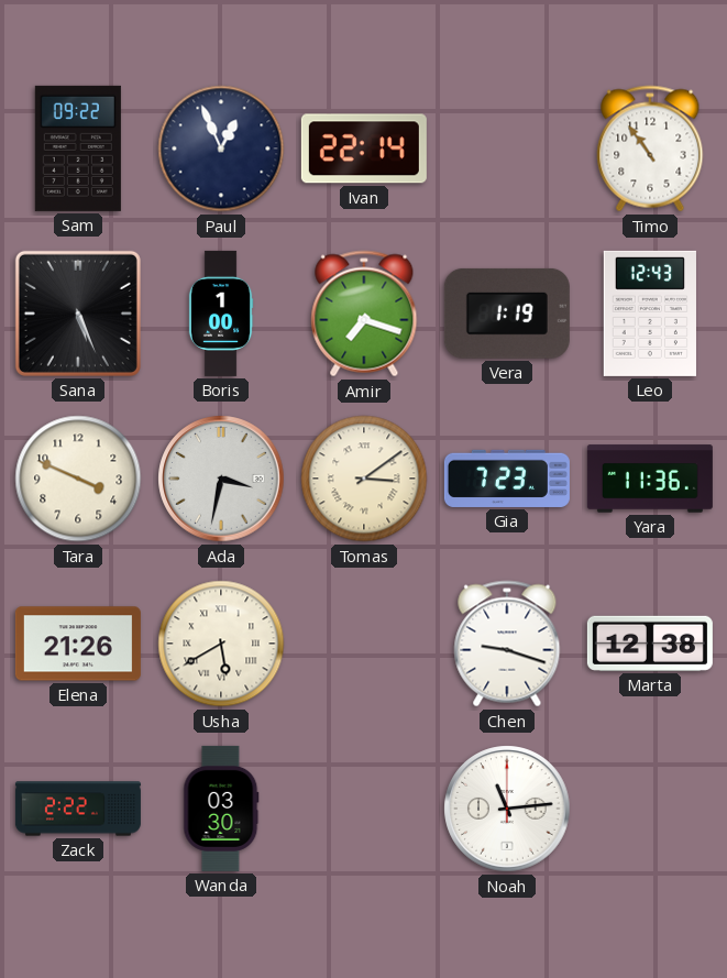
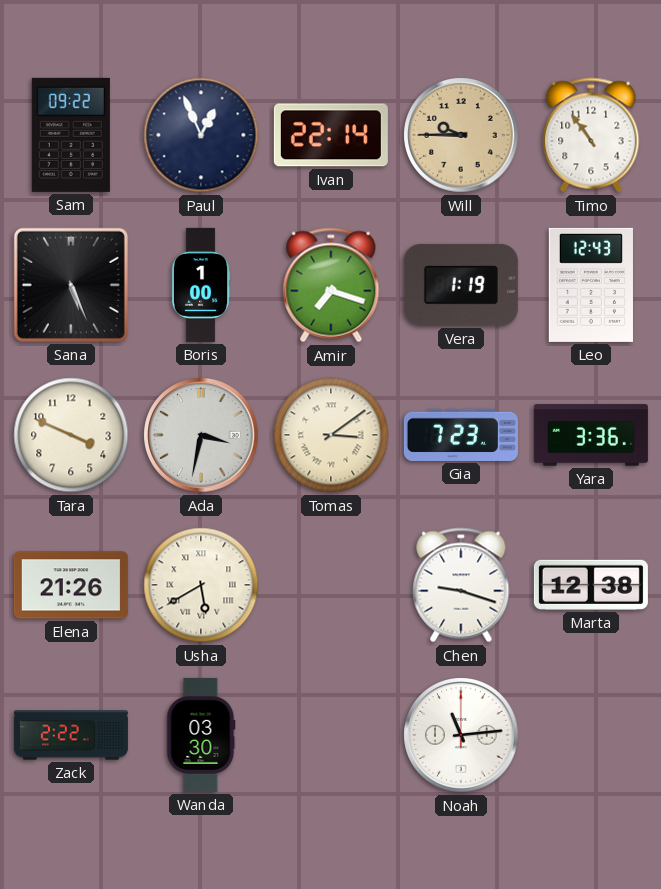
Will: none -> 9:45 (461, 135)
Yara: 11:36 -> 3:36 (591, 435)
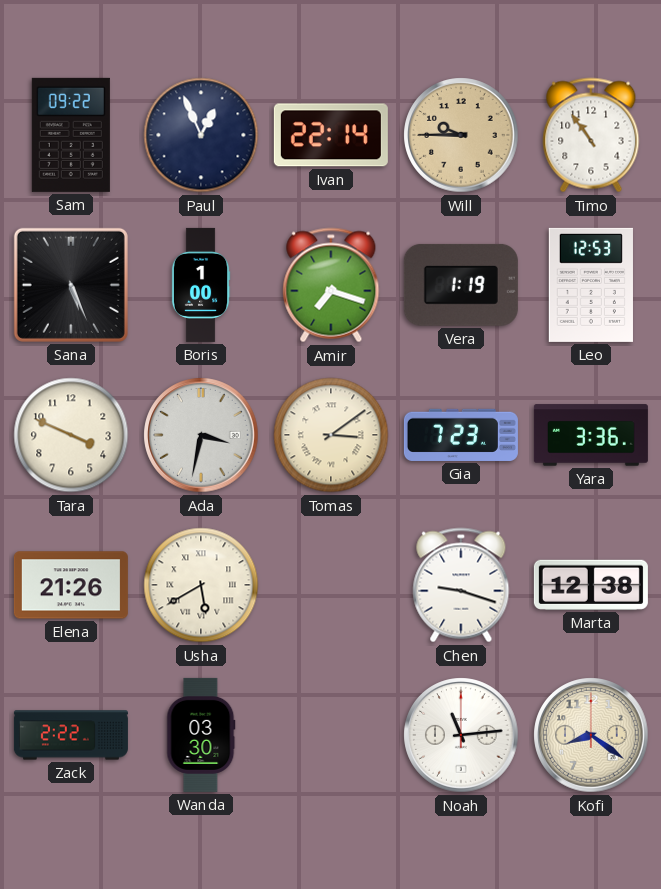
Leo: 12:43 -> 12:53 (591, 285)
Kofi: none -> 8:21 (591, 735)
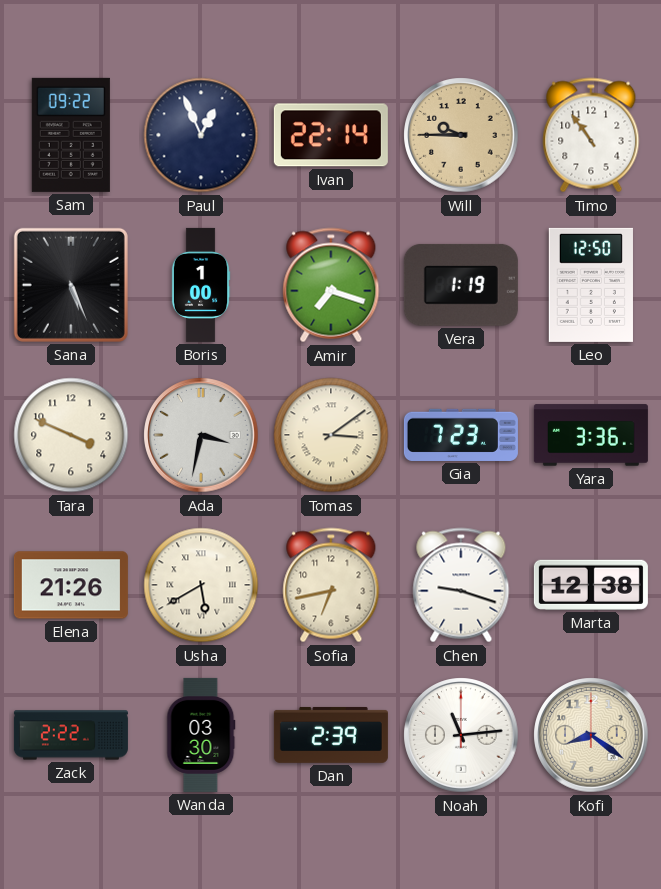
Leo: 12:53 -> 12:50 (591, 285)
Sofia: none -> 6:43 (331, 585)
Dan: none -> 2:39 (331, 735)
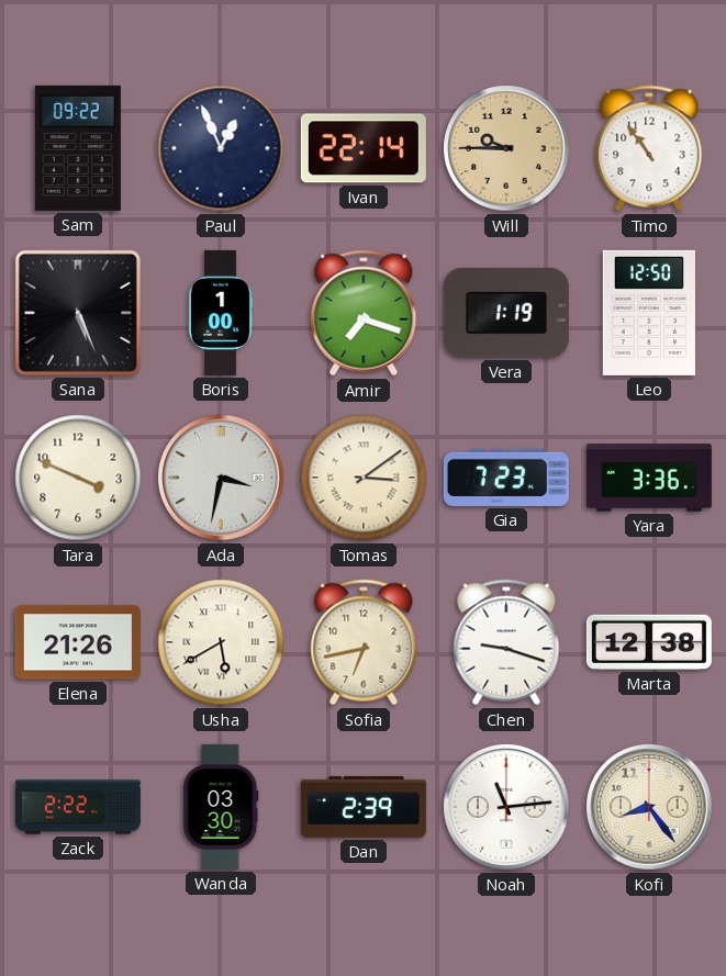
Kofi: 8:21 -> 8:24 (649, 807)
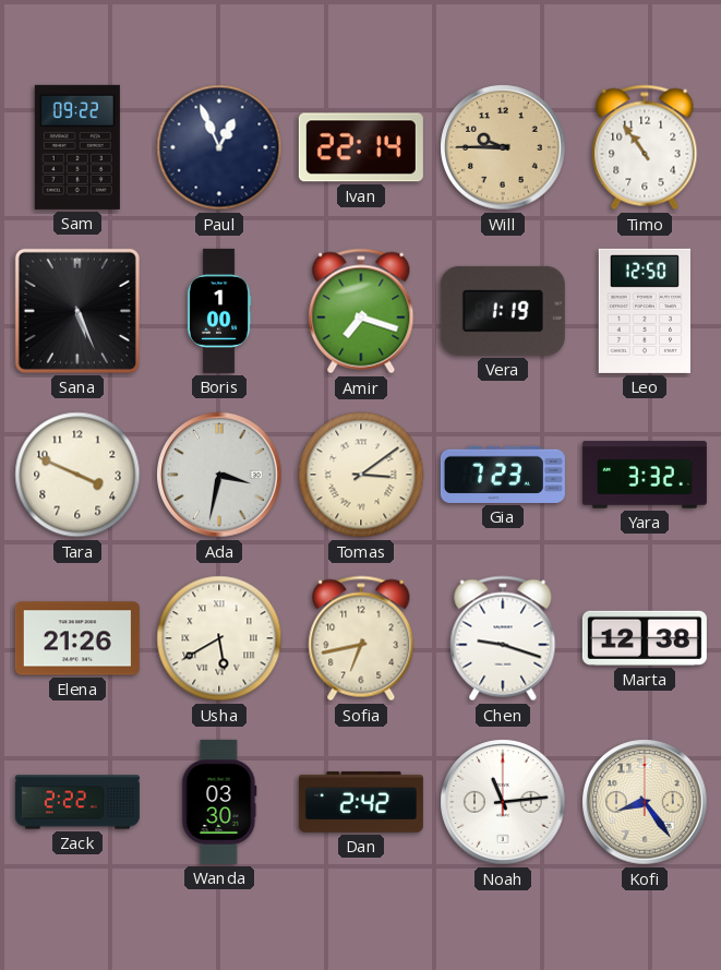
Yara: 3:36 -> 3:32 (645, 475)
Dan: 2:39 -> 2:42 (361, 802)
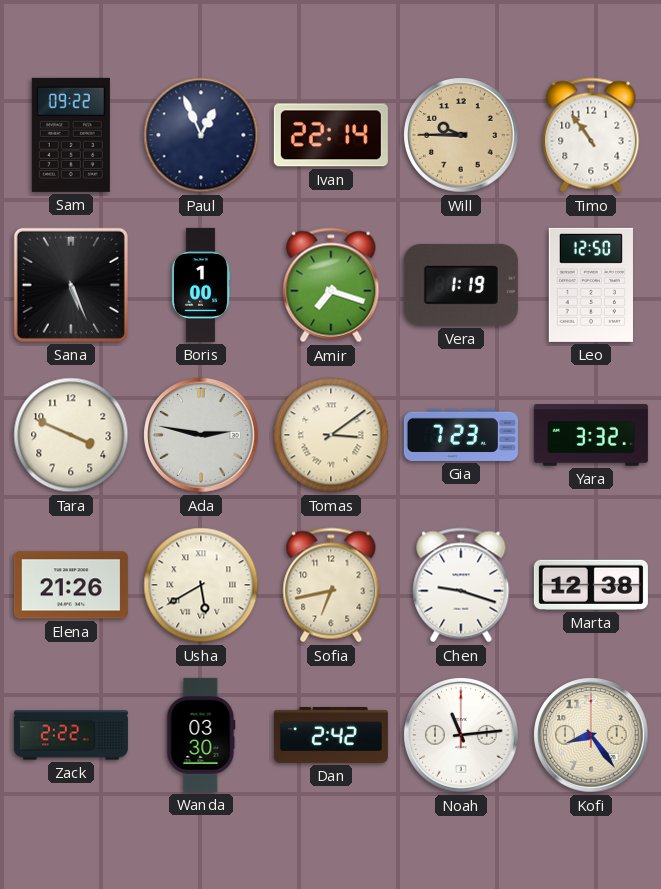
Ada: 3:32 -> 2:47 (201, 435)
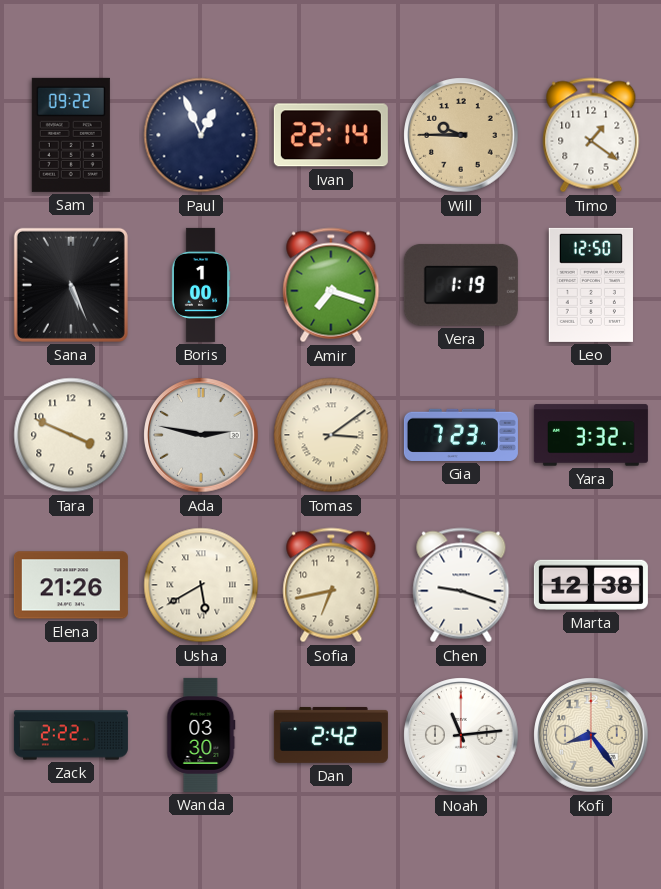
Timo: 10:54 -> 1:21 (591, 135)
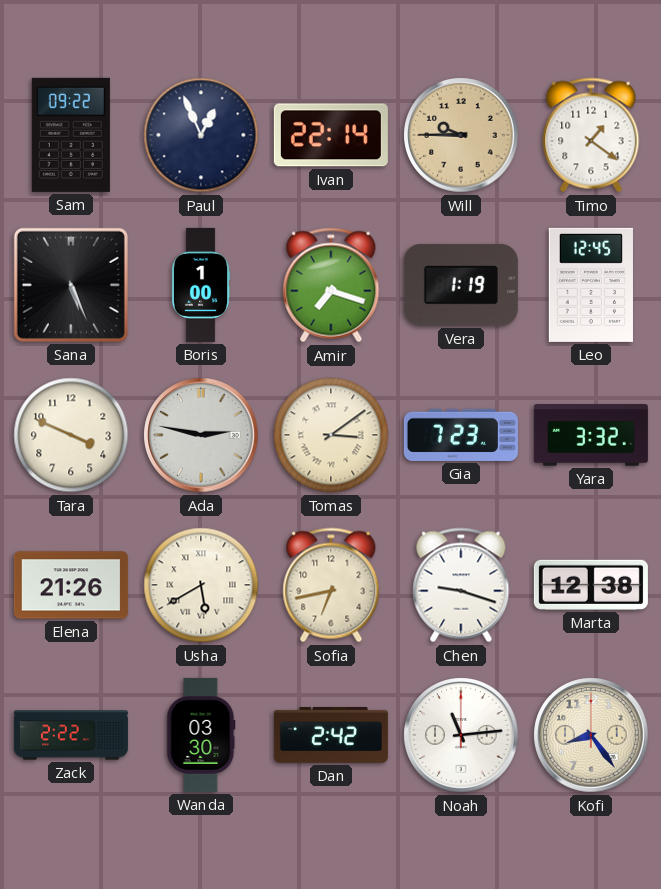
Leo: 12:50 -> 12:45 (591, 285)
